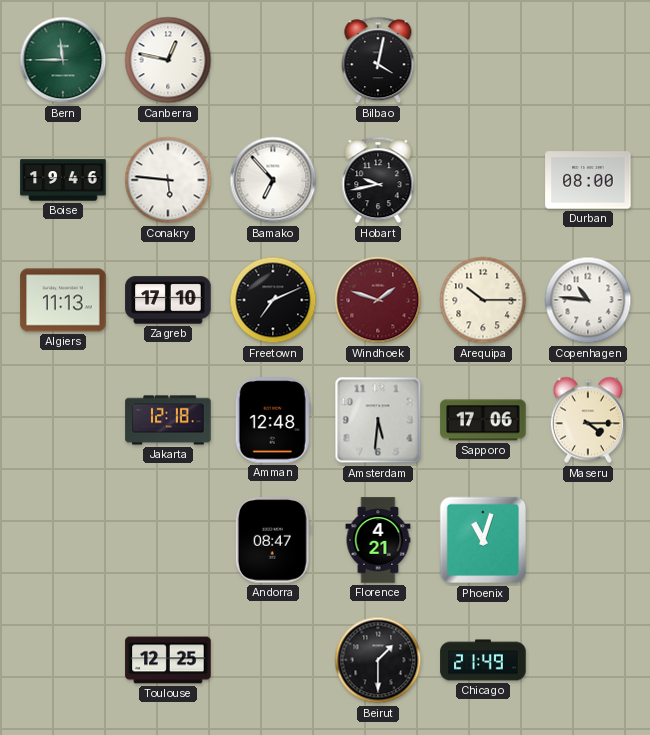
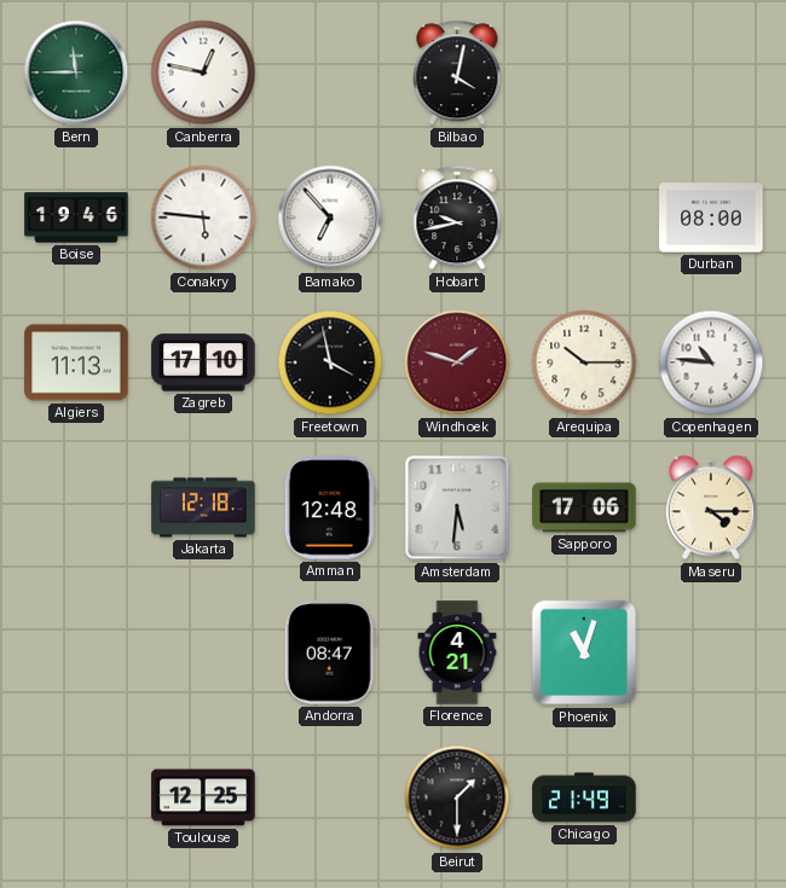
Freetown: 7:11 -> 3:58 (330, 362)
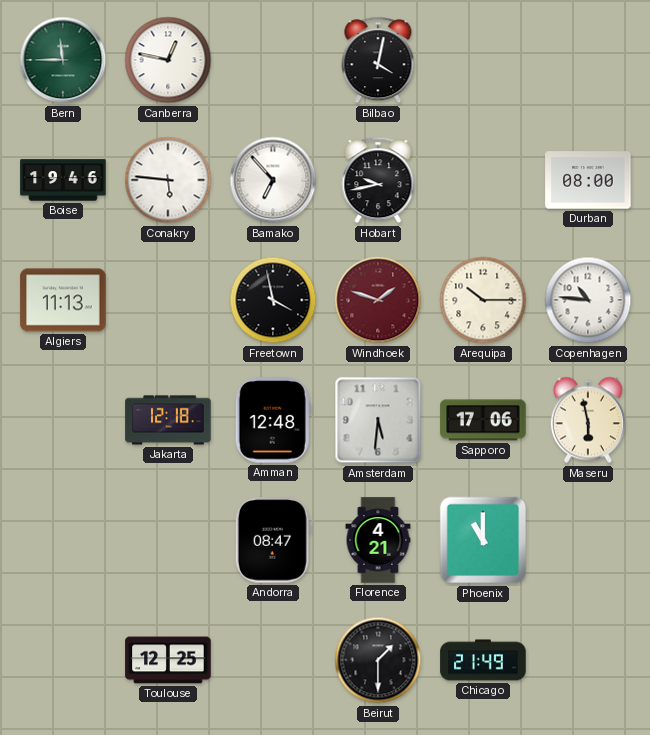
Zagreb: 17:10 -> none (203, 362)
Maseru: 4:15 -> 5:58 (588, 420)
Phoenix: 11:03 -> 11:00 (483, 540)
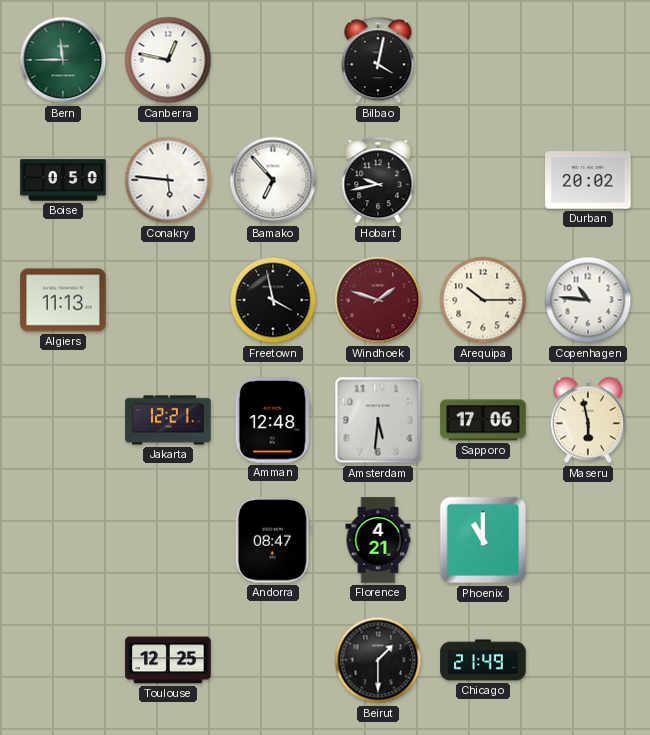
Boise: 19:46 -> 0:50 (63, 180)
Durban: 08:00 -> 20:02 (588, 180)
Jakarta: 12:18 -> 12:21 (168, 420)
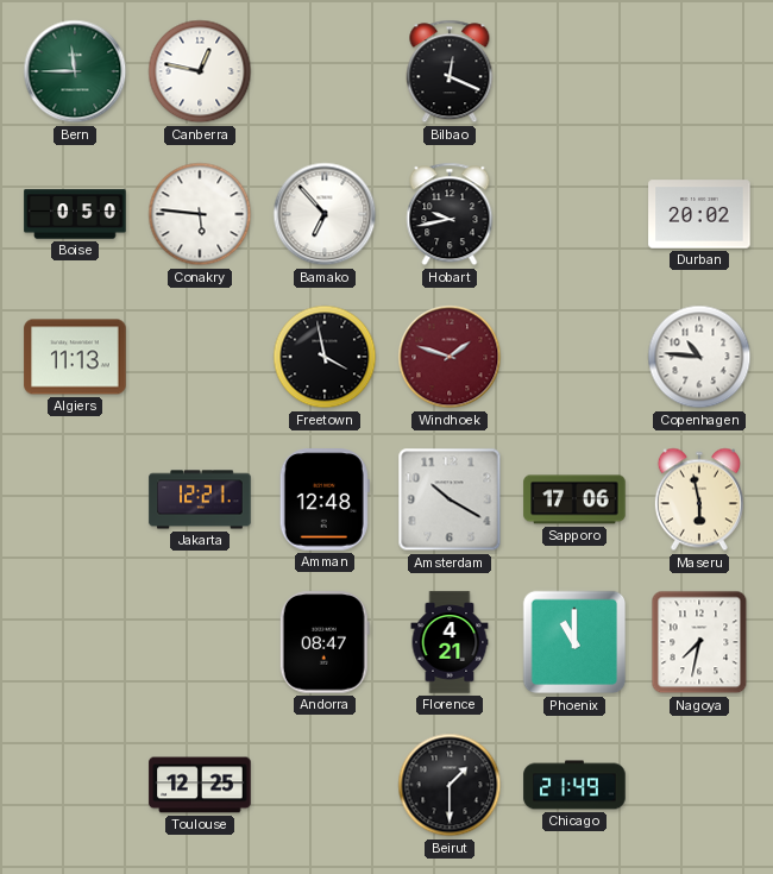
Bilbao: 4:02 -> 12:19 (450, 71)
Arequipa: 10:15 -> none (483, 300)
Amsterdam: 5:31 -> 10:20 (450, 499)
Nagoya: none -> 7:32 (699, 642)
